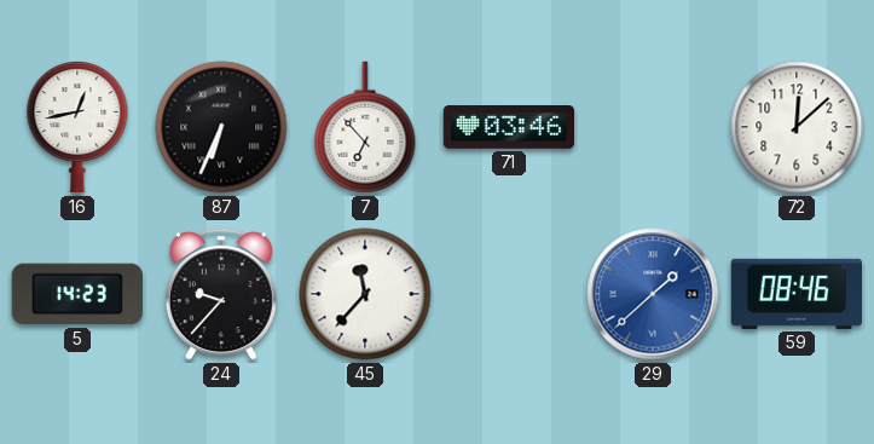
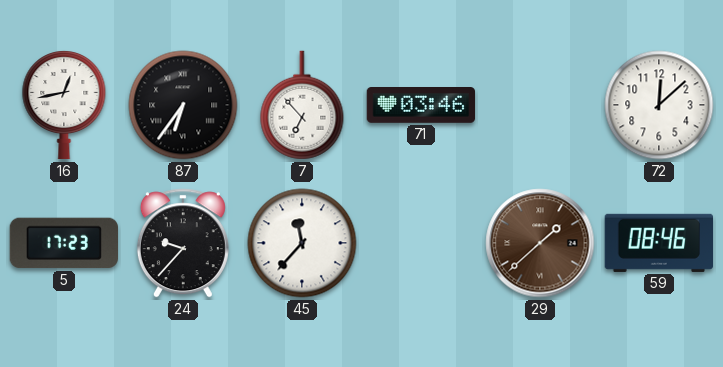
87: 6:34 -> 6:36 (183, 105)
5: 14:23 -> 17:23 (63, 243)
29 dial: blue -> brown (540, 243)
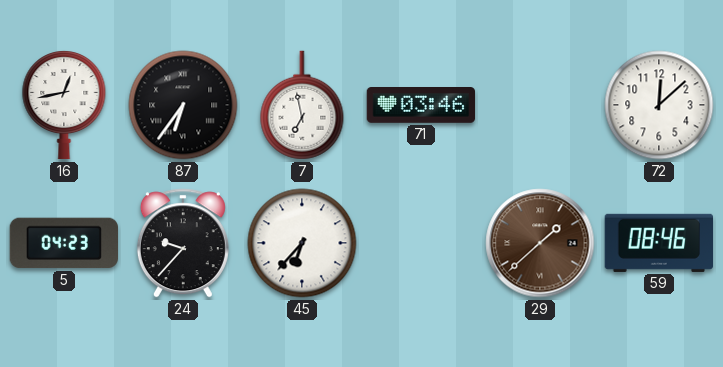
7: 6:53 -> 6:58 (302, 105)
5: 17:23 -> 04:23 (63, 243)
45: 11:37 -> 6:37 (302, 243)
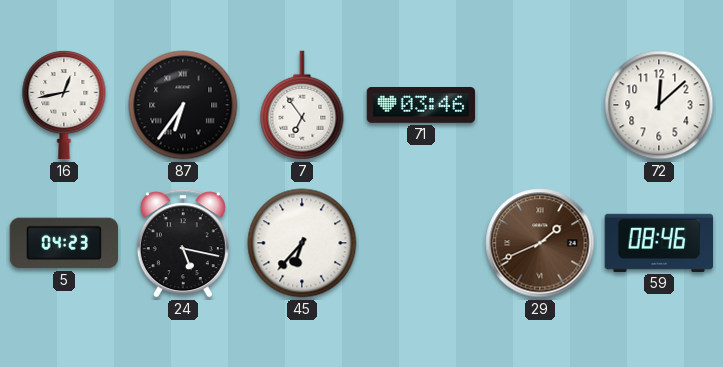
7: 6:58 -> 6:54 (302, 105)
24: 9:37 -> 5:17 (183, 243)
29: 1:38 -> 1:41 (540, 243)
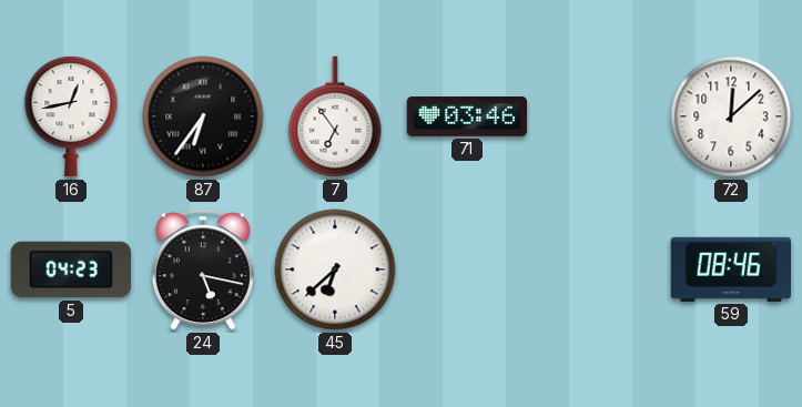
45: 6:37 -> 6:38 (335, 269)
29: 1:41 -> none (540, 243)
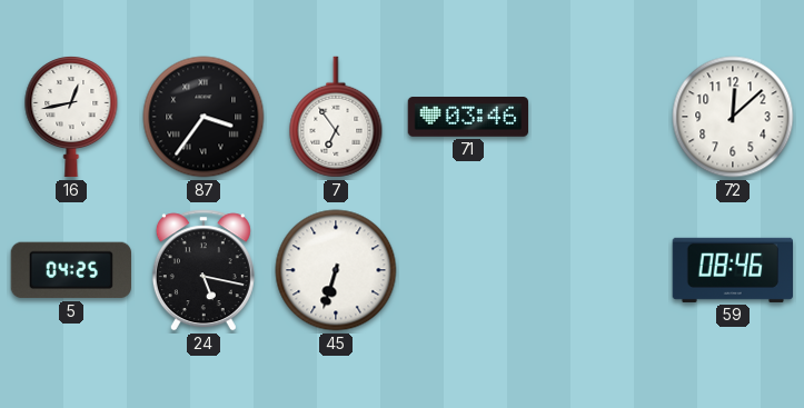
87: 6:36 -> 3:36 (204, 117)
5: 04:23 -> 04:25 (70, 270)
45: 6:38 -> 6:33 (336, 270)
